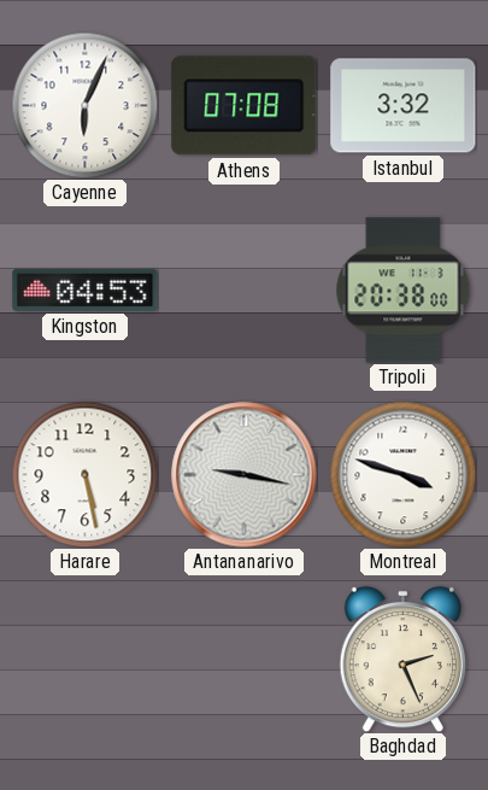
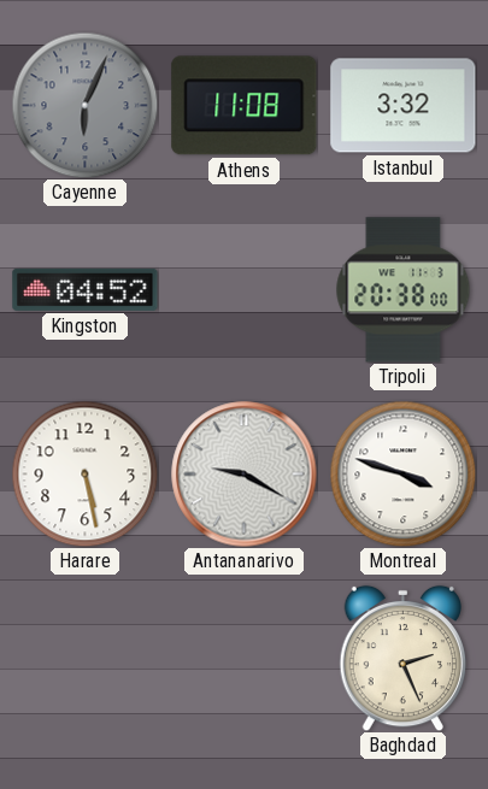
Cayenne dial: white -> grey (84, 105)
Athens: 07:08 -> 11:08 (245, 106)
Kingston: 04:53 -> 04:52 (86, 289)
Antananarivo: 9:17 -> 9:20 (245, 475)
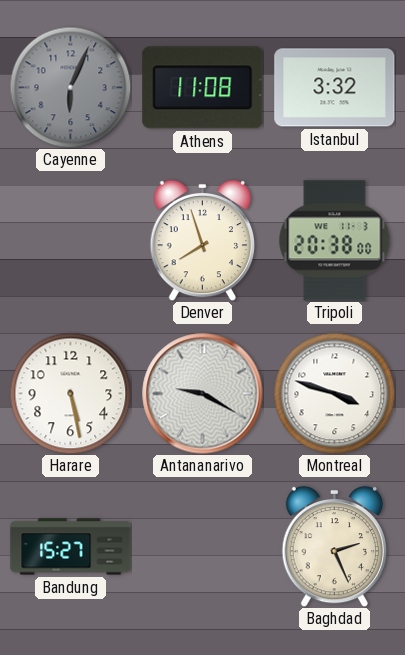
Kingston: 04:52 -> none (86, 289)
Denver: none -> 7:57 (202, 240)
Bandung: none -> 15:27 (71, 547)
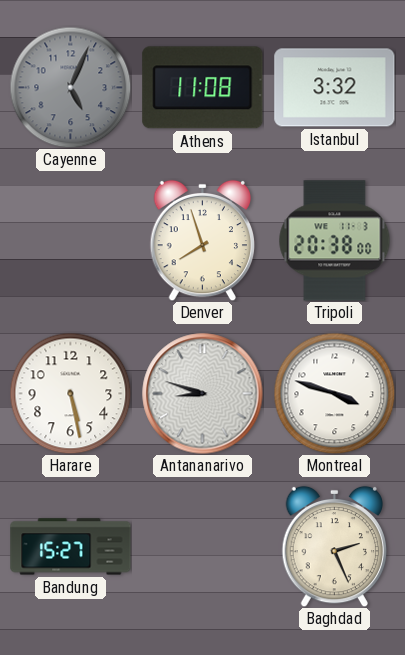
Cayenne: 6:04 -> 5:04 (70, 87)
Antananarivo: 9:20 -> 8:48 (203, 394)
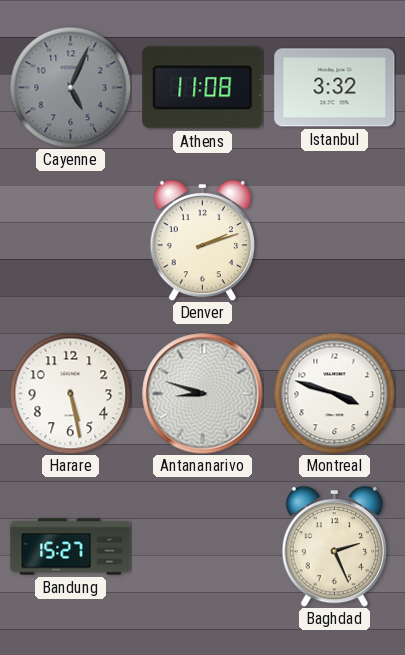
Denver: 7:57 -> 2:12 (202, 240)
Tripoli: 20:38 -> none (335, 241)
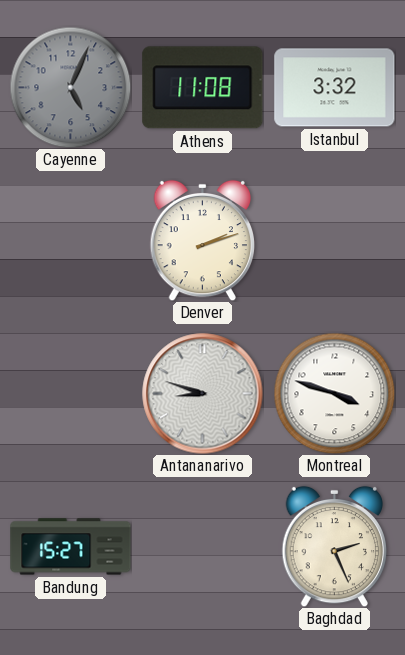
Harare: 5:28 -> none (70, 393)
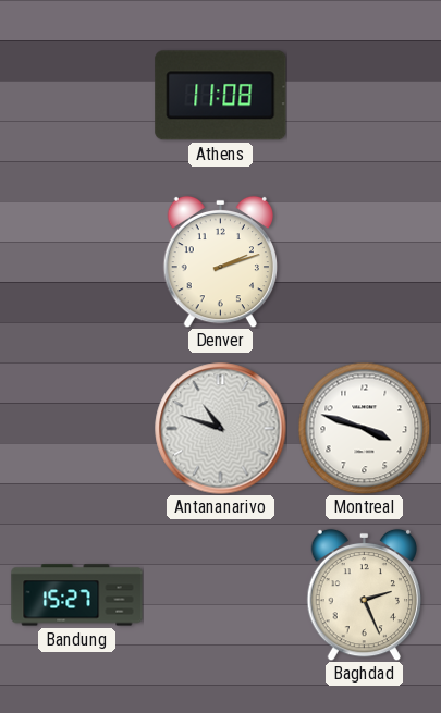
Cayenne: 5:04 -> none (70, 87)
Istanbul: 3:32 -> none (335, 88)
Antananarivo: 8:48 -> 10:48 (221, 429)
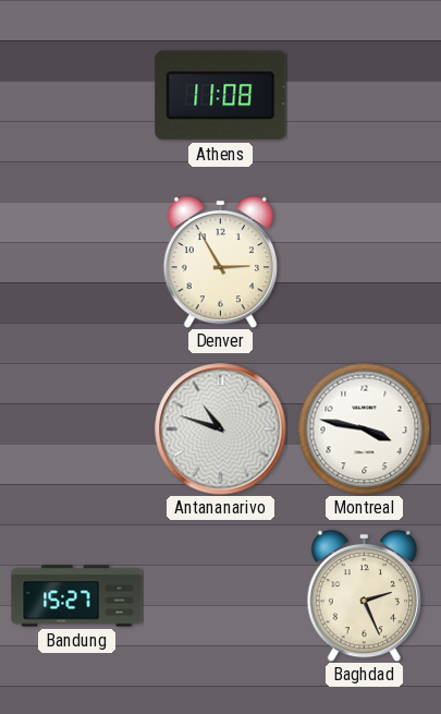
Denver: 2:12 -> 2:55 (220, 262)
Montreal: 3:48 -> 3:47 (364, 428)
